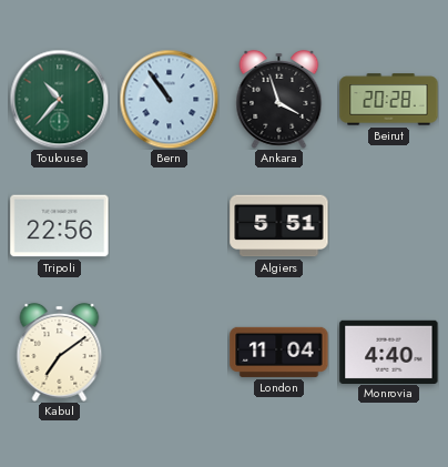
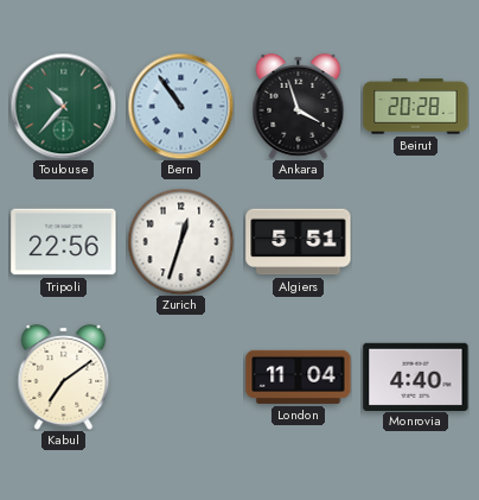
Zurich: none -> 12:33 (180, 241)
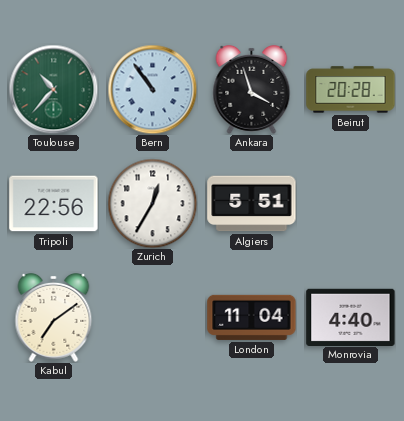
Zurich: 12:33 -> 12:35 (152, 203)
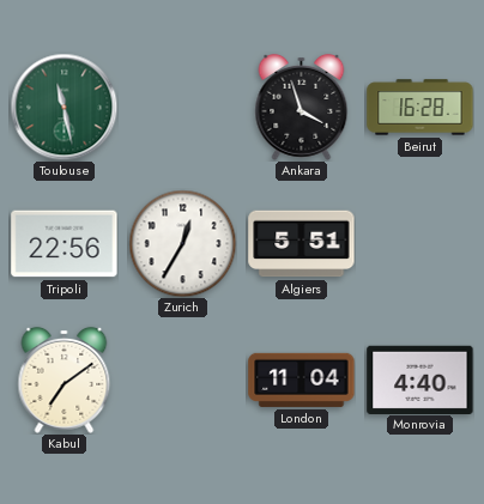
Toulouse: 10:37 -> 11:28 (63, 107)
Bern: 10:54 -> none (152, 89)
Beirut: 20:28 -> 16:28 (421, 108)
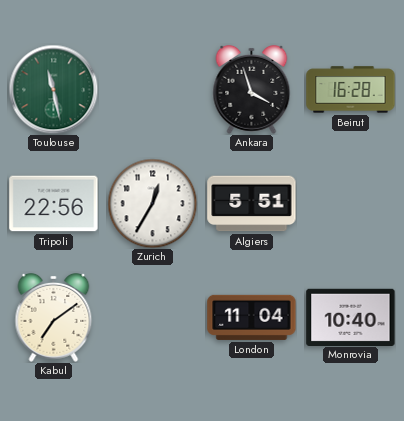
Monrovia: 4:40 -> 10:40 (351, 317)
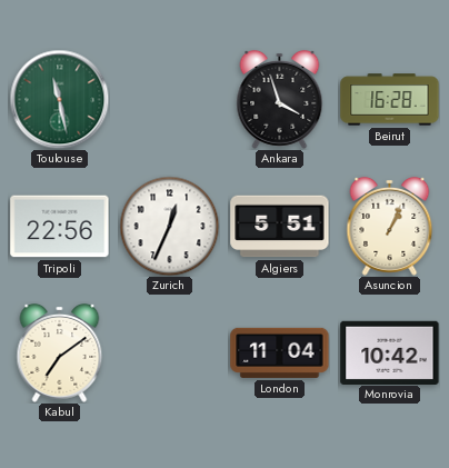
Zurich: 12:35 -> 12:34 (169, 226)
Asuncion: none -> 1:04 (390, 226)
Monrovia: 10:40 -> 10:42 (390, 352)
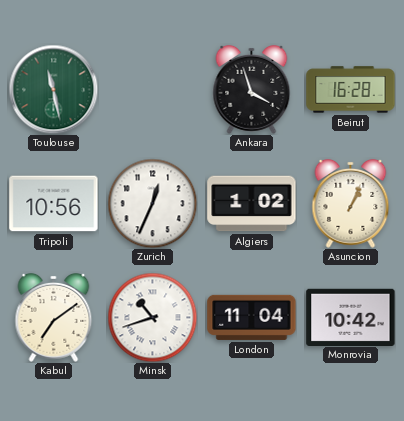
Tripoli: 22:56 -> 10:56 (54, 204)
Algiers: 5:51 -> 1:02 (252, 204)
Minsk: none -> 10:42 (152, 317)
